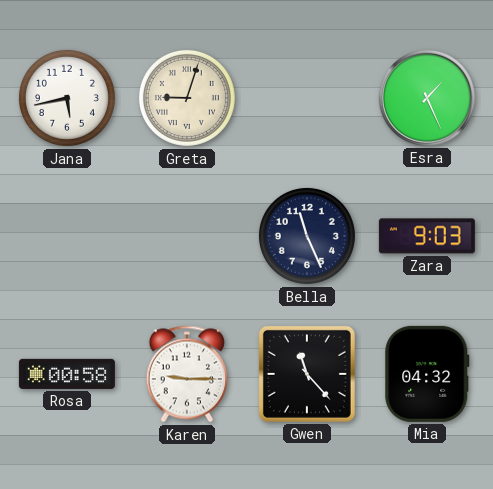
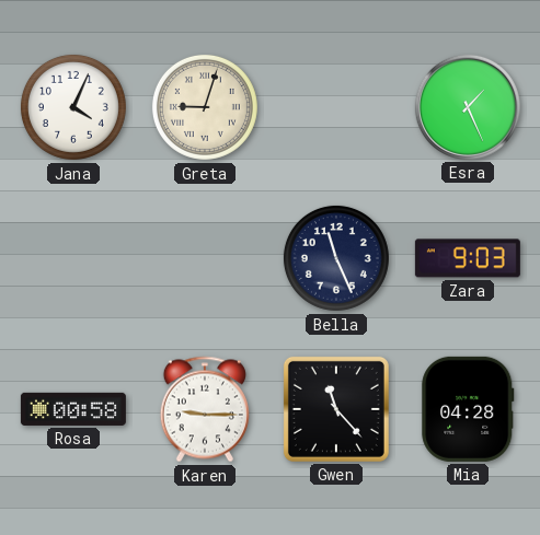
Jana: 5:43 -> 4:04 (73, 107)
Mia: 04:32 -> 04:28 (468, 409)
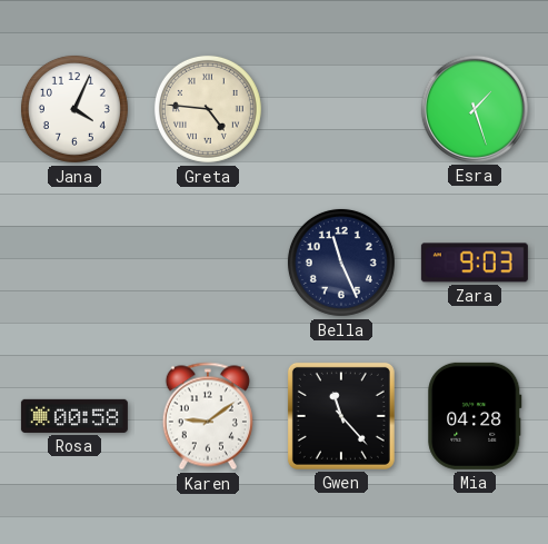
Greta: 9:03 -> 4:46 (208, 109)
Esra: 1:26 -> 1:27 (475, 109)
Karen: 9:15 -> 9:09 (208, 416)
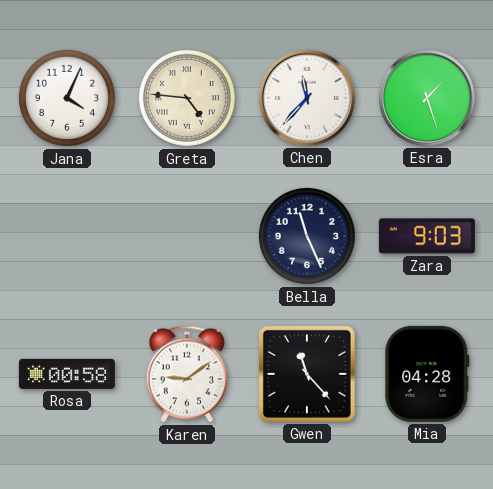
Chen: none -> 11:37 (307, 98)
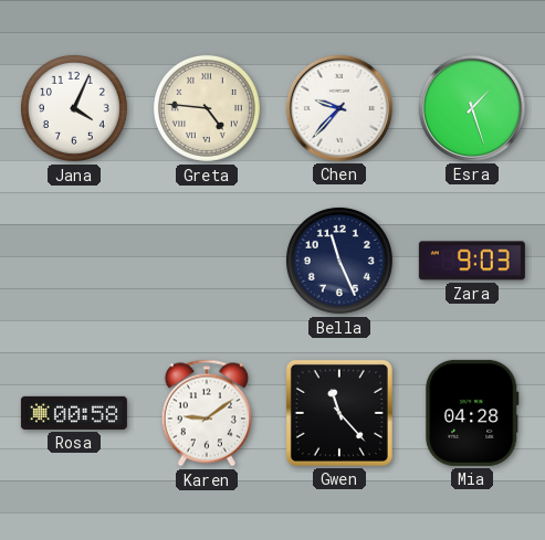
Chen: 11:37 -> 9:37 (339, 108)
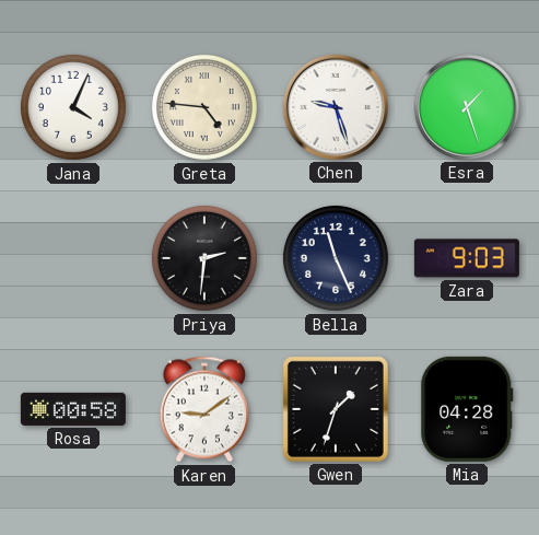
Chen: 9:37 -> 9:27 (336, 107)
Priya: none -> 2:31 (204, 258)
Gwen: 11:23 -> 1:33 (336, 409)
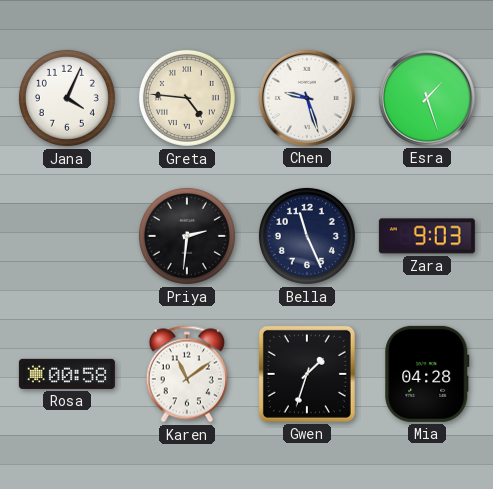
Karen: 9:09 -> 11:09 (187, 374)
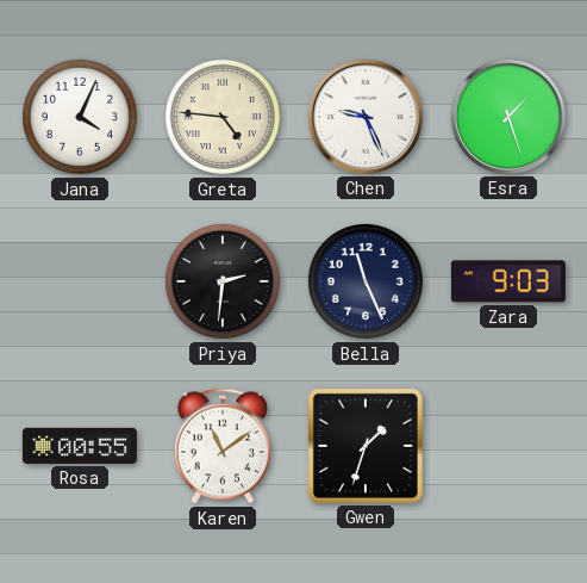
Chen: 9:27 -> 9:26 (366, 117)
Rosa: 00:58 -> 00:55 (80, 446)
Mia: 04:28 -> none (427, 374)
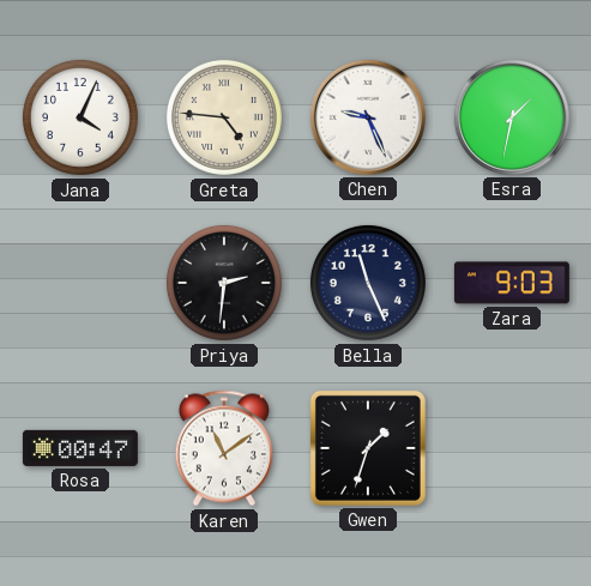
Esra: 1:27 -> 1:32 (512, 117)
Rosa: 00:55 -> 00:47 (80, 448)
